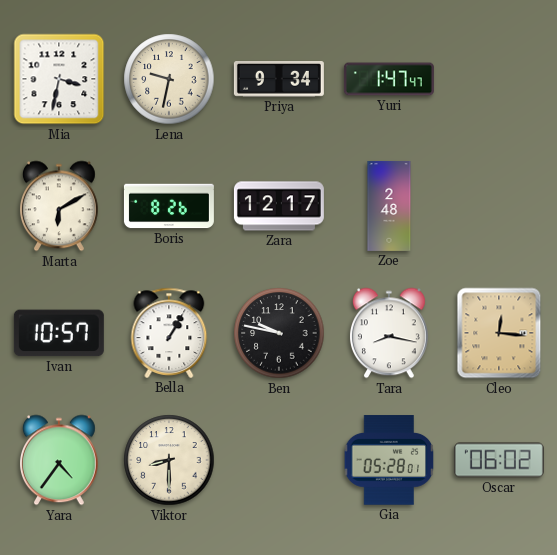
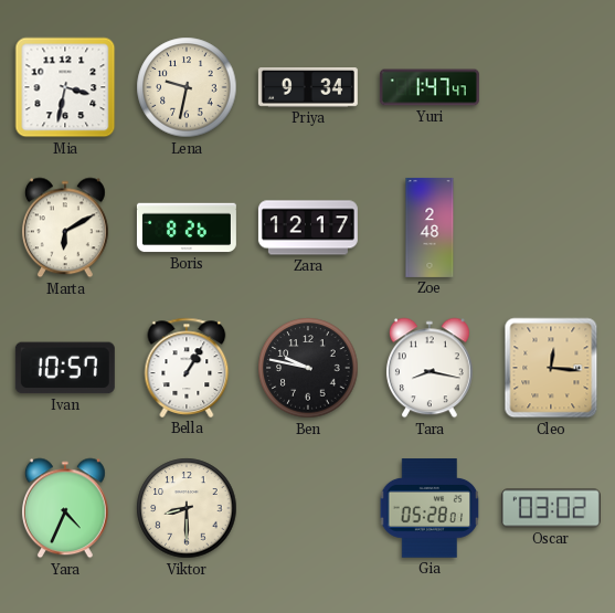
Yara: 4:36 -> 4:34 (65, 508)
Oscar: 06:02 -> 03:02 (551, 508)
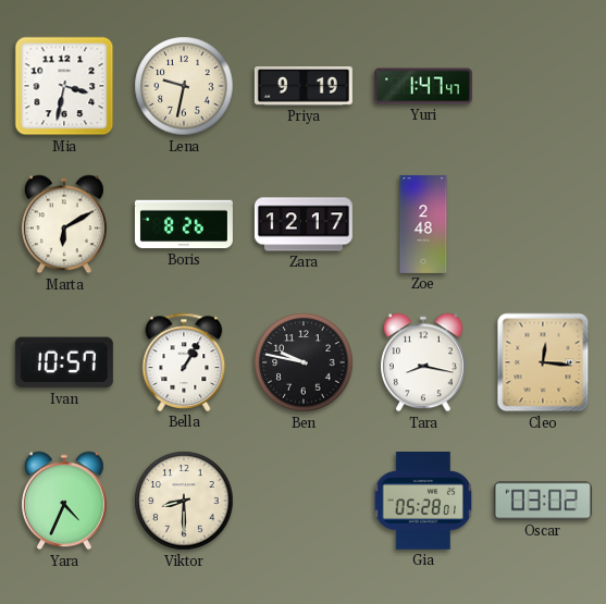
Priya: 9:34 -> 9:19 (304, 87)
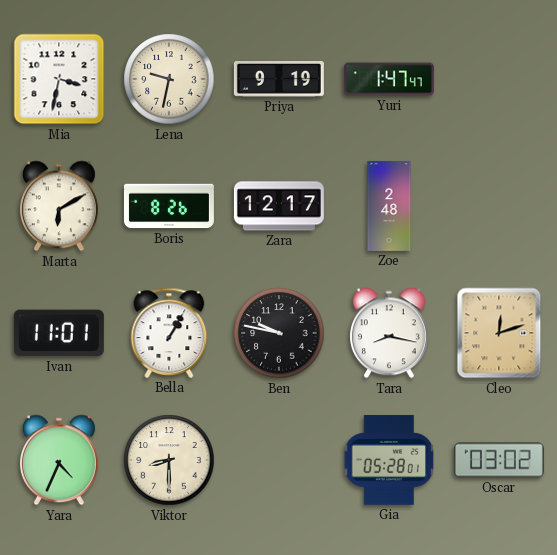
Ivan: 10:57 -> 11:01 (59, 333)
Cleo: 12:16 -> 12:12 (499, 333)
